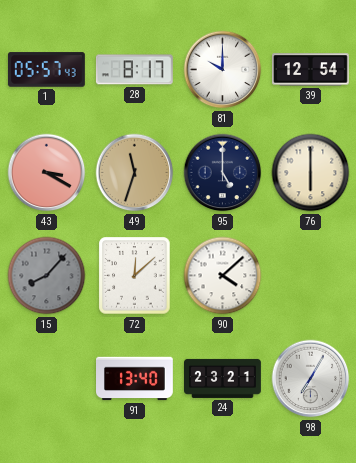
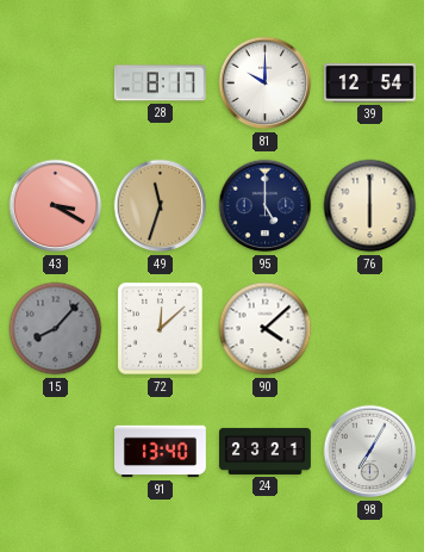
1: 05:57 -> none (46, 70)
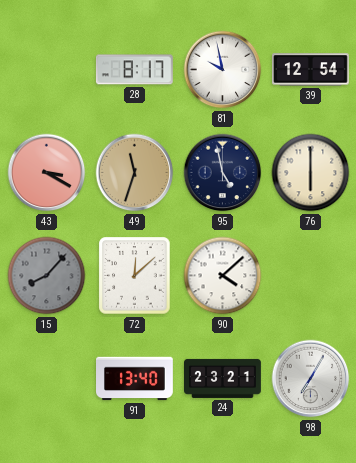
81: 10:00 -> 9:58 (223, 70)
95: 5:00 -> 4:58 (223, 173)
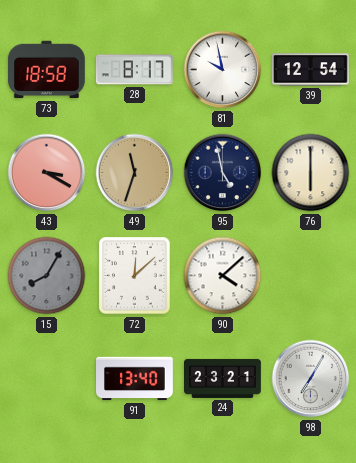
73: none -> 18:58 (46, 70)
15: 8:07 -> 8:05 (47, 276)
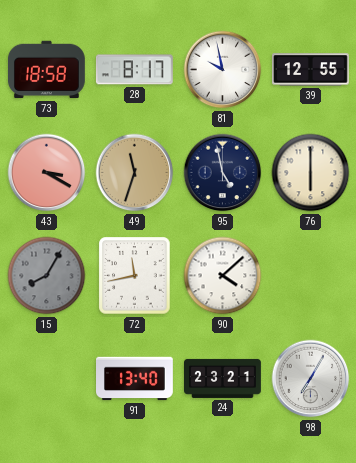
39: 12:54 -> 12:55 (311, 70)
72: 12:08 -> 11:43 (135, 276)
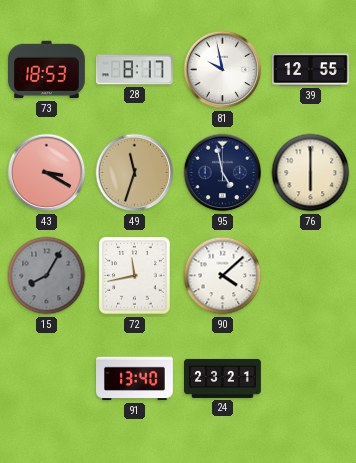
73: 18:58 -> 18:53 (46, 70)
98: 7:05 -> none (311, 379)
